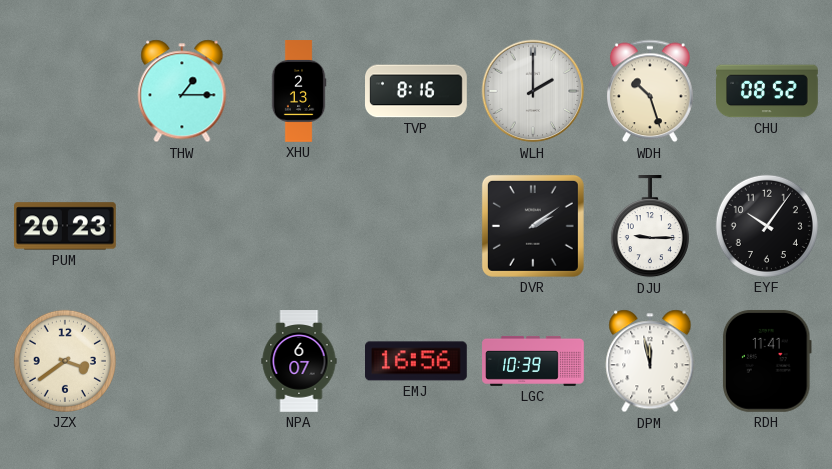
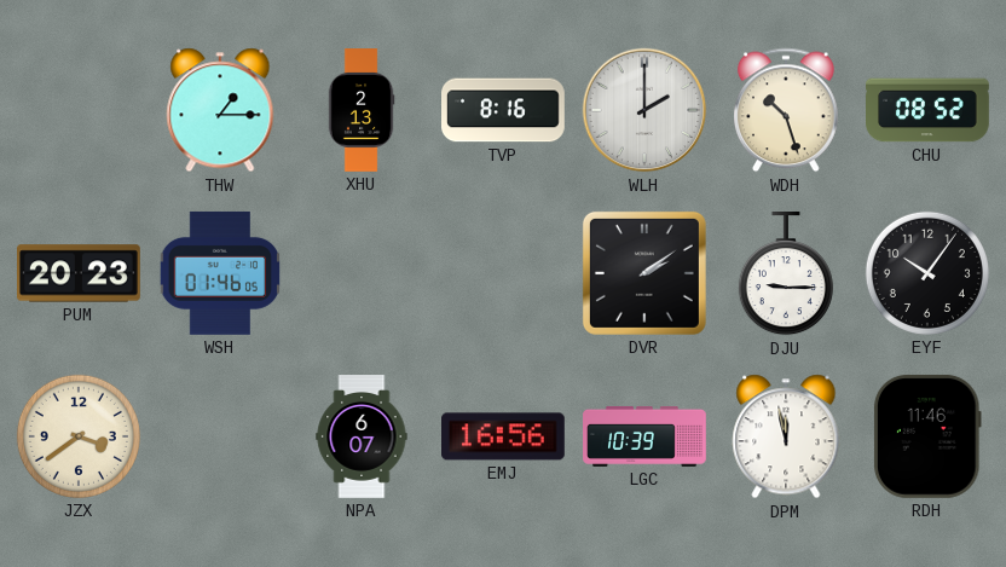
WSH: none -> 01:46 (220, 273)
RDH: 11:41 -> 11:46 (927, 436)
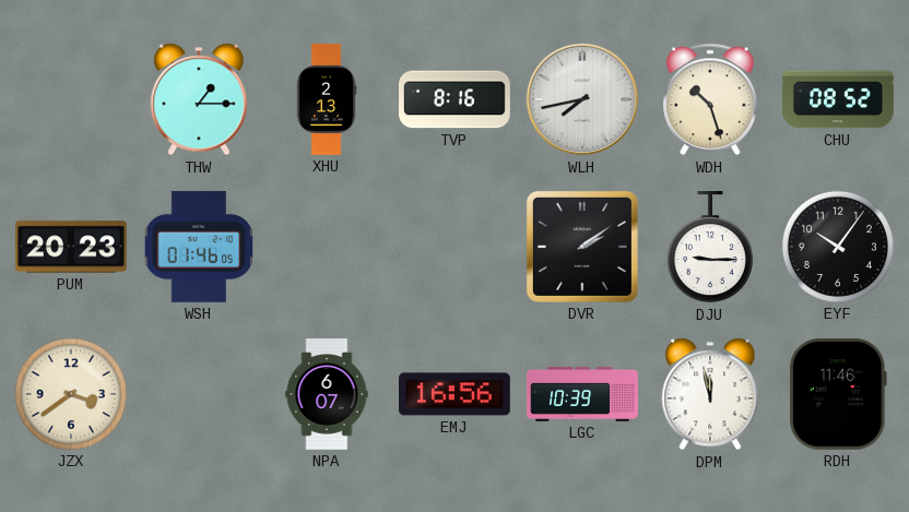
WLH: 2:00 -> 7:43 (582, 99)
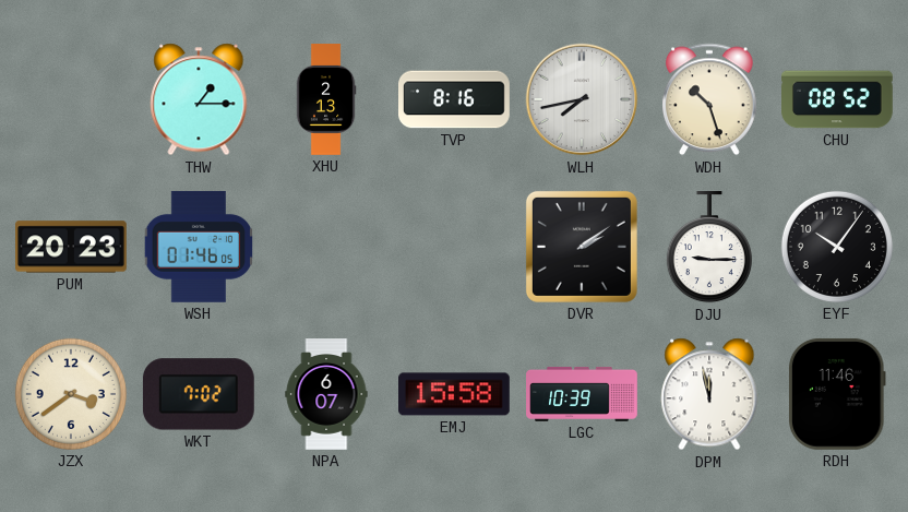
WKT: none -> 7:02 (199, 394)
EMJ: 16:56 -> 15:58 (455, 394)
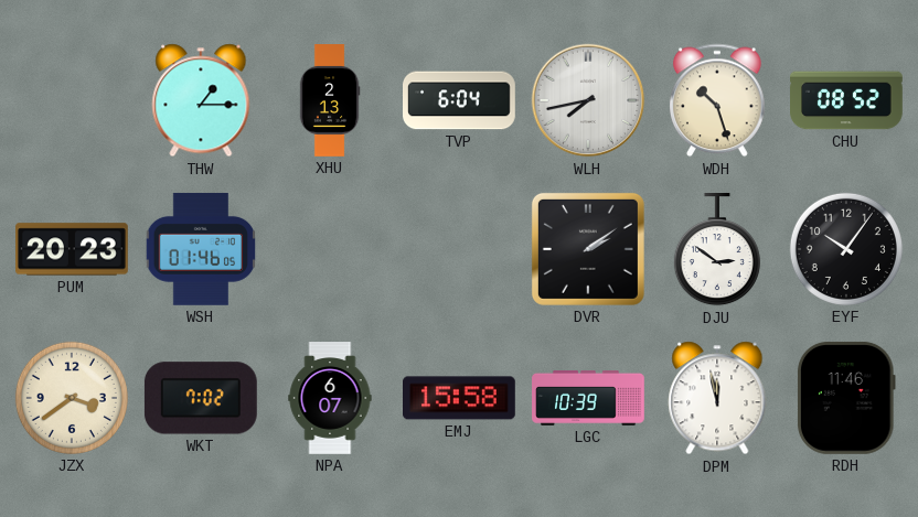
TVP: 8:16 -> 6:04 (460, 100)
DJU: 9:15 -> 2:51 (717, 250)
